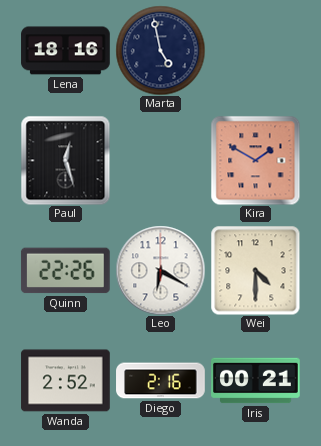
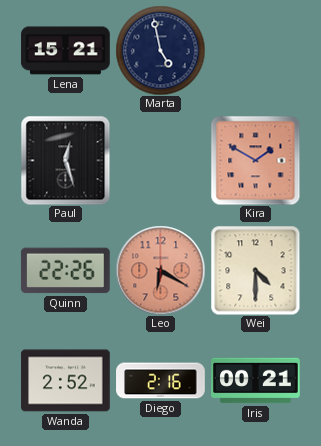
Lena: 18:16 -> 15:21 (66, 51)
Leo dial: white -> salmon (160, 270)
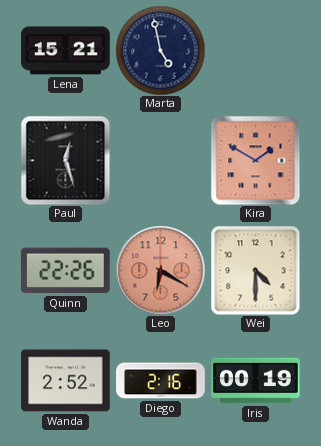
Iris: 00:21 -> 00:19 (256, 381)
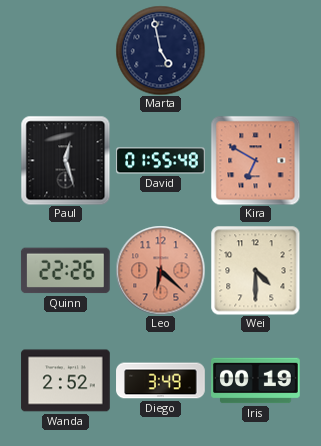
Lena: 15:21 -> none (66, 51)
David: none -> 01:55 (161, 161)
Kira: 1:50 -> 6:50 (255, 160)
Leo: 6:20 -> 6:22 (160, 270)
Diego: 2:16 -> 3:49 (161, 381)
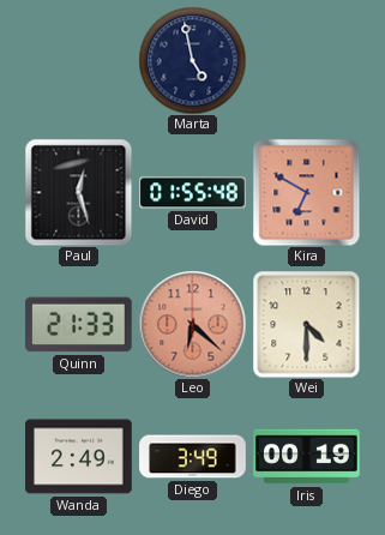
Quinn: 22:26 -> 21:33 (78, 325)
Wanda: 2:52 -> 2:49 (79, 457)
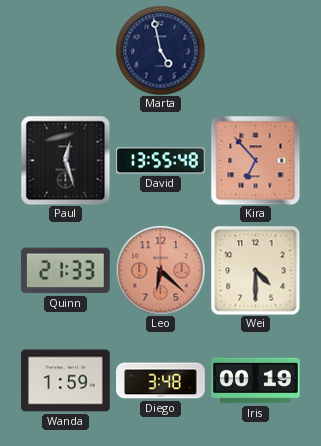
David: 01:55 -> 13:55 (161, 161)
Kira: 6:50 -> 6:53 (255, 160)
Wanda: 2:49 -> 1:59 (66, 381)
Diego: 3:49 -> 3:48 (161, 381)
